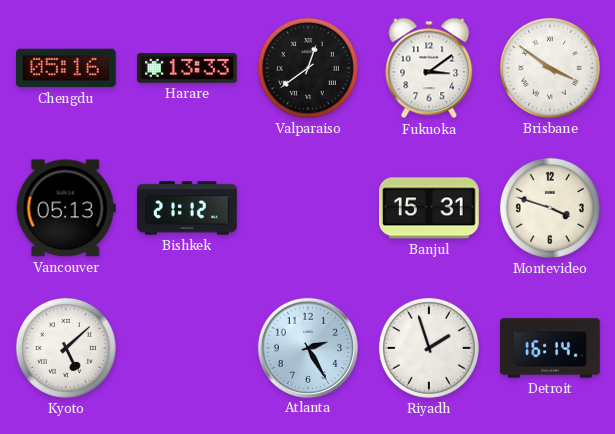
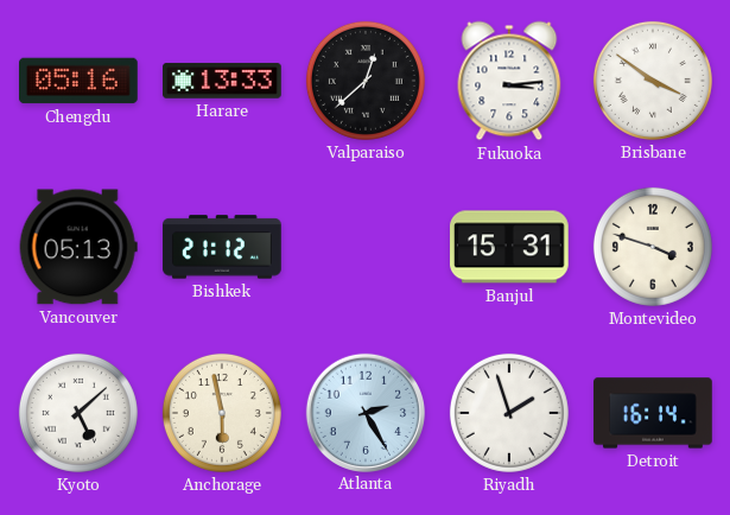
Valparaiso: 12:39 -> 12:38 (366, 81)
Fukuoka: 3:09 -> 3:14 (509, 81)
Anchorage: none -> 5:58 (222, 413)
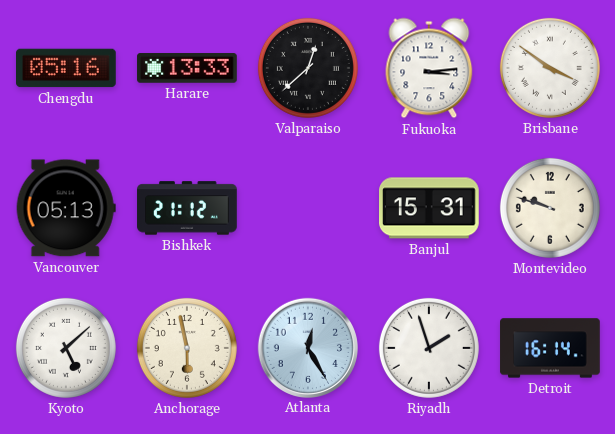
Montevideo: 3:48 -> 9:48 (550, 208)
Atlanta: 2:25 -> 12:25 (307, 347)
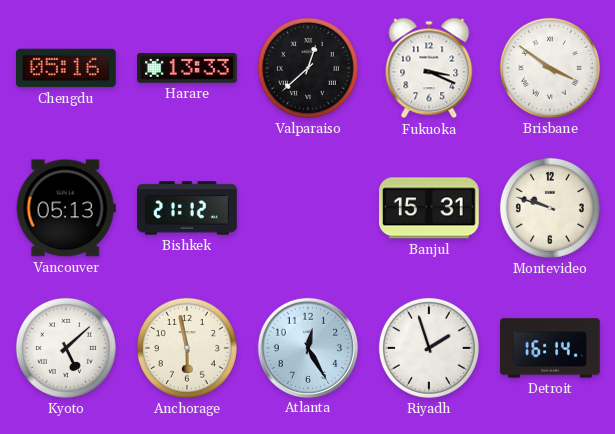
Fukuoka: 3:14 -> 3:19 (429, 68)
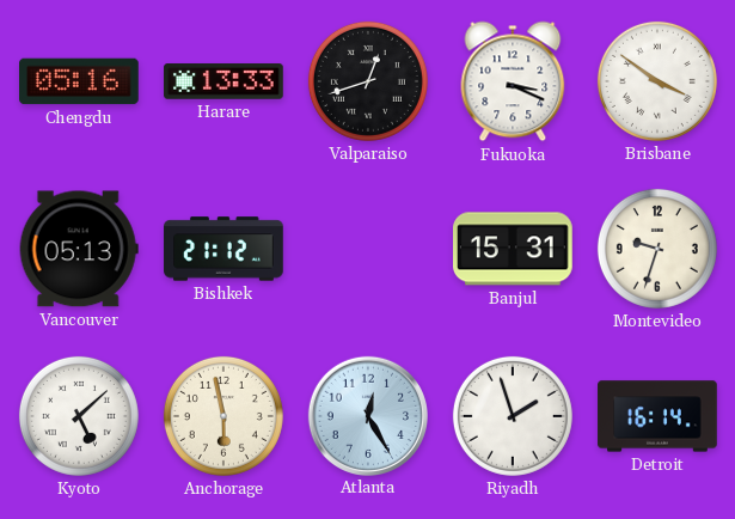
Valparaiso: 12:38 -> 12:42 (368, 81)
Montevideo: 9:48 -> 9:33 (657, 249)
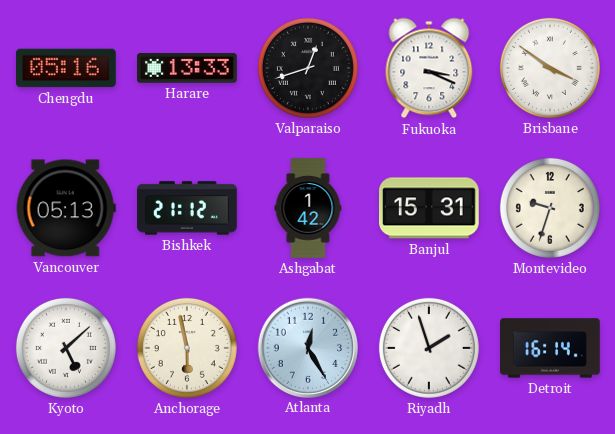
Ashgabat: none -> 1:42 (308, 208)
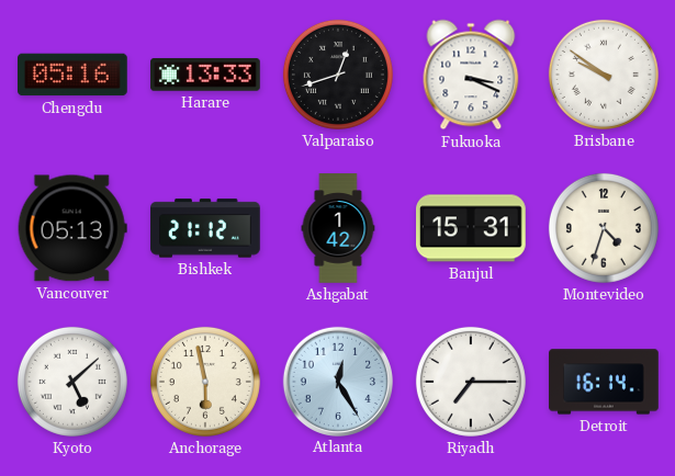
Brisbane: 3:51 -> 9:51 (604, 75)
Montevideo: 9:33 -> 4:33 (604, 228)
Riyadh: 1:57 -> 7:15 (471, 382)
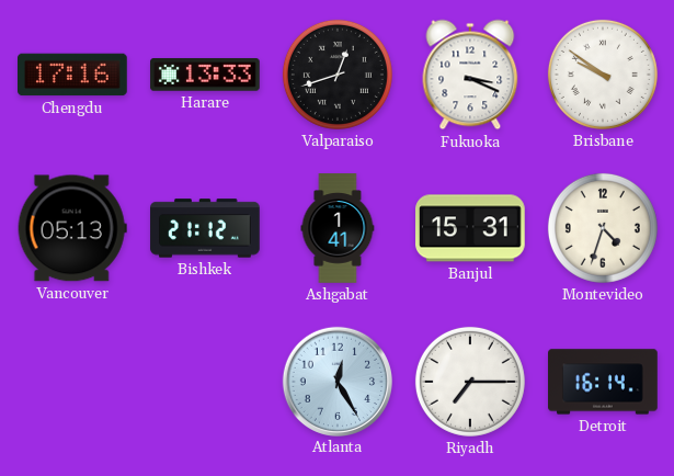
Chengdu: 05:16 -> 17:16 (73, 75)
Ashgabat: 1:42 -> 1:41 (338, 228)
Kyoto: 5:08 -> none (72, 382)
Anchorage: 5:58 -> none (205, 382)
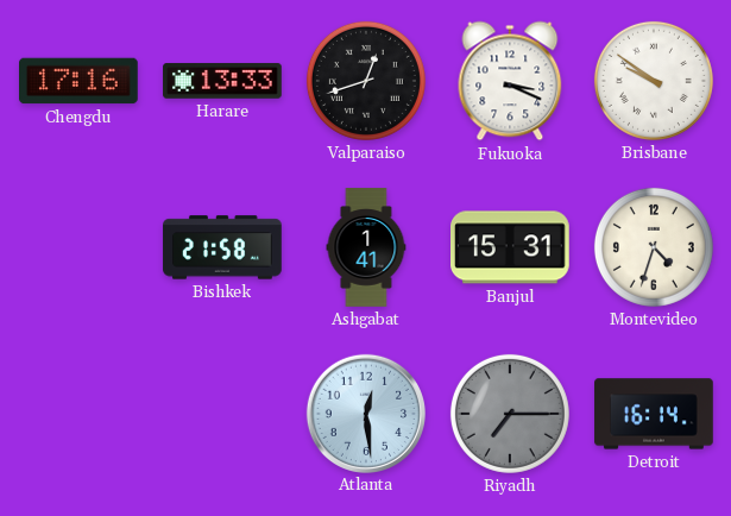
Vancouver: 05:13 -> none (72, 228)
Bishkek: 21:12 -> 21:58 (222, 247)
Atlanta: 12:25 -> 12:29 (365, 413)
Riyadh dial: white -> grey (510, 414)
